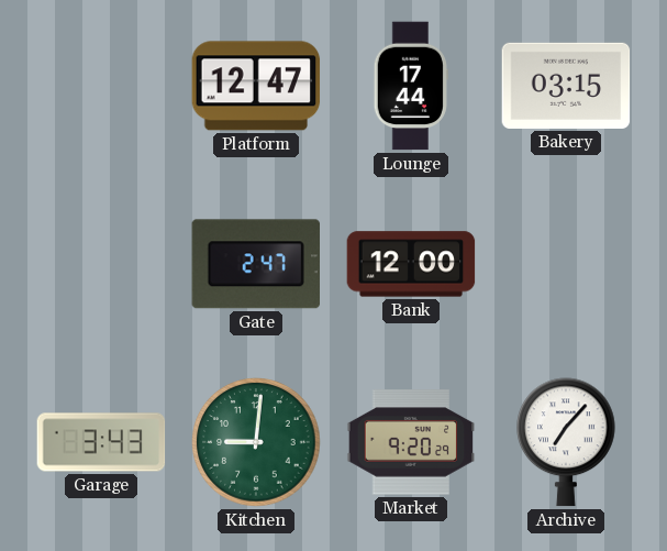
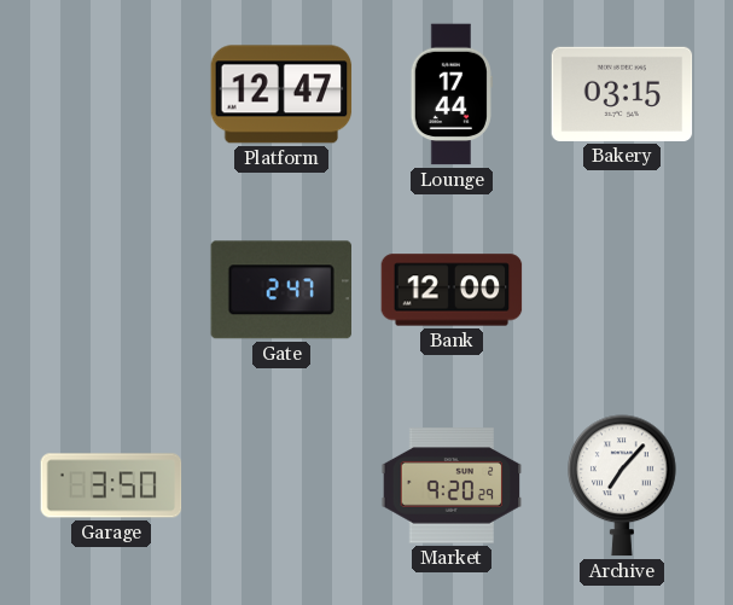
Garage: 3:43 -> 3:50 (111, 485)
Kitchen: 9:01 -> none (256, 442)
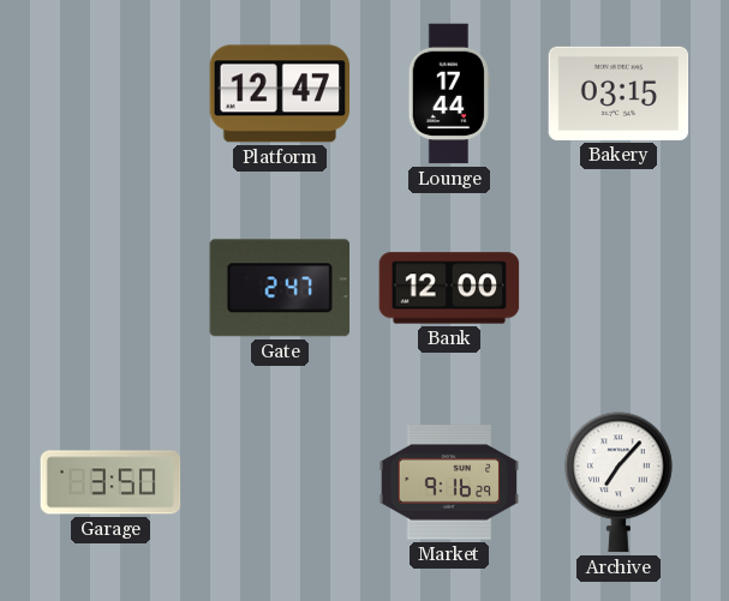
Market: 9:20 -> 9:16 (449, 482)
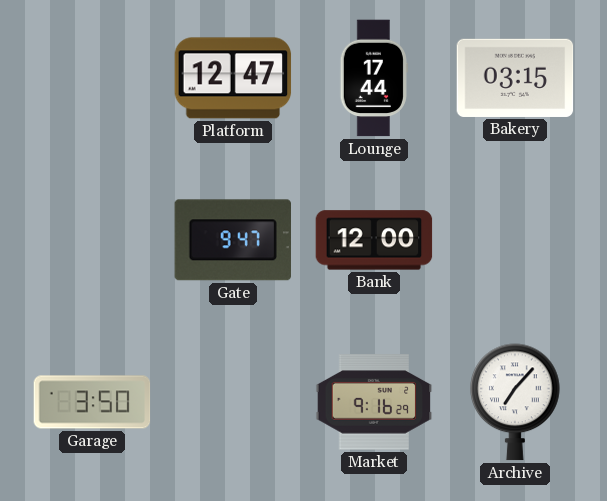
Gate: 2:47 -> 9:47 (232, 240)
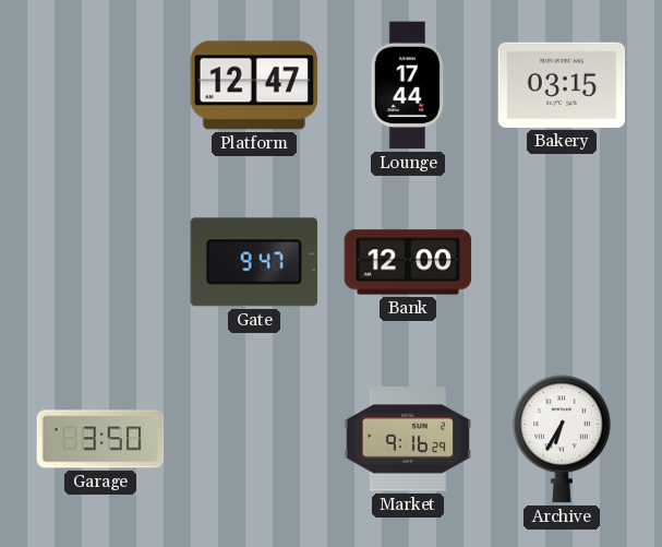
Archive: 7:07 -> 6:35 (563, 439)
